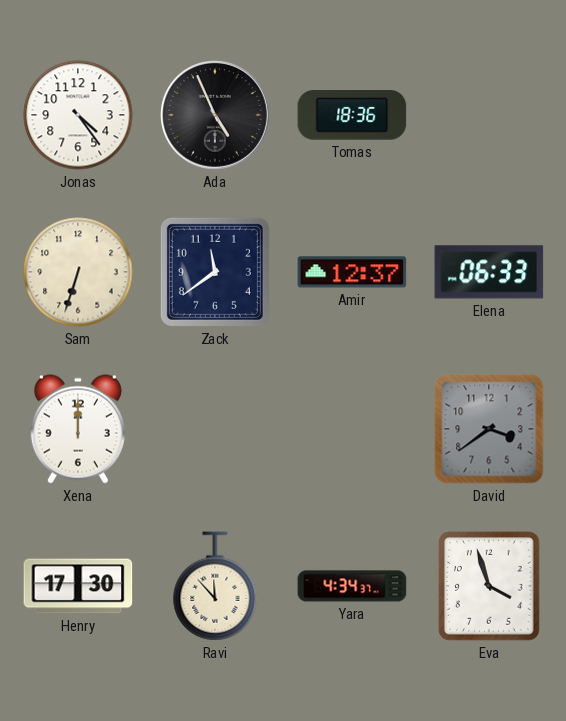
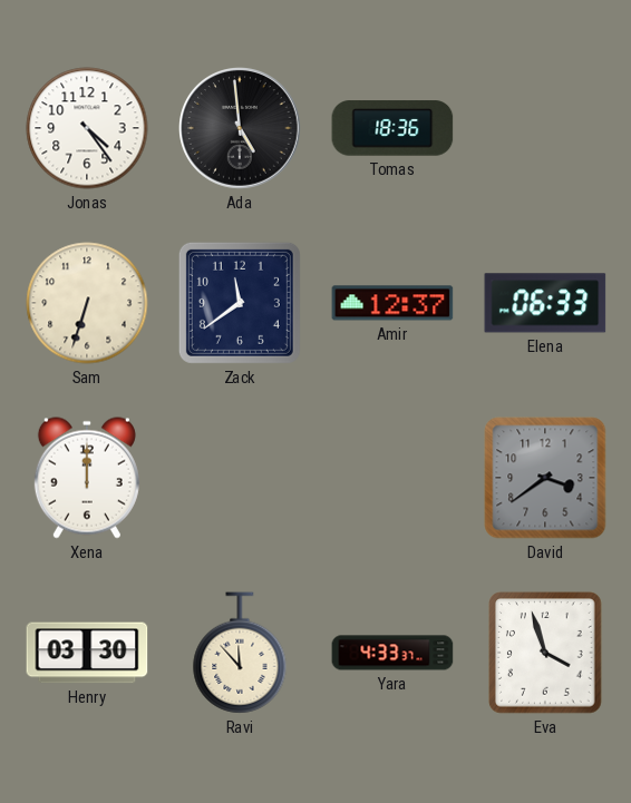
Ada: 4:56 -> 4:59 (241, 129)
Henry: 17:30 -> 03:30 (87, 653)
Yara: 4:34 -> 4:33 (392, 653)
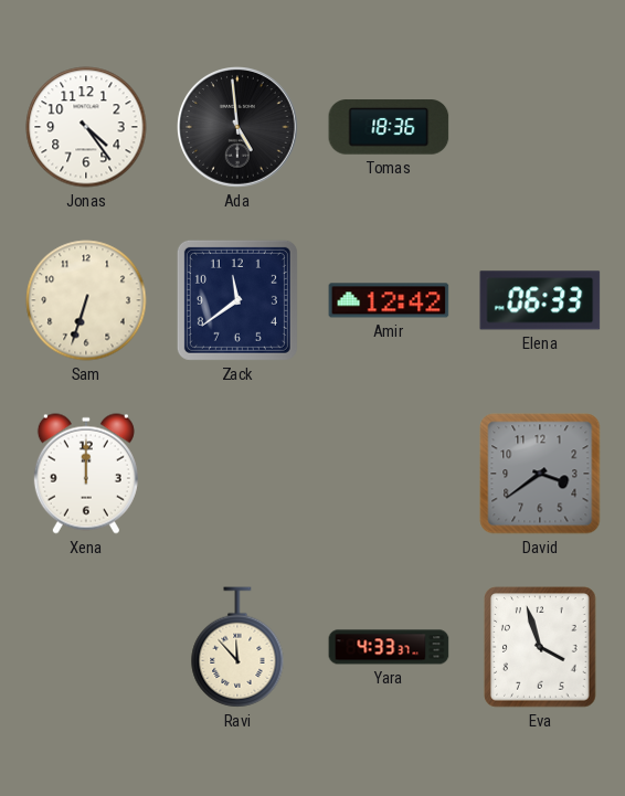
Amir: 12:37 -> 12:42 (389, 300)
Henry: 03:30 -> none (87, 653)
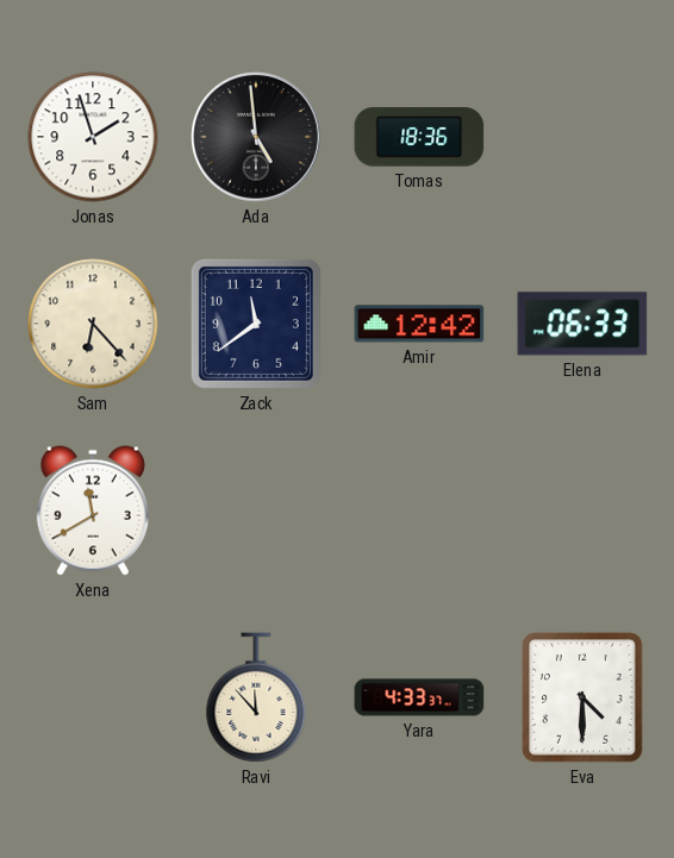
Jonas: 4:24 -> 1:57 (93, 137)
Sam: 6:33 -> 6:23 (93, 324)
Xena: 12:00 -> 11:40 (93, 511)
David: 3:39 -> none (540, 474)
Eva: 3:57 -> 4:30 (582, 697)
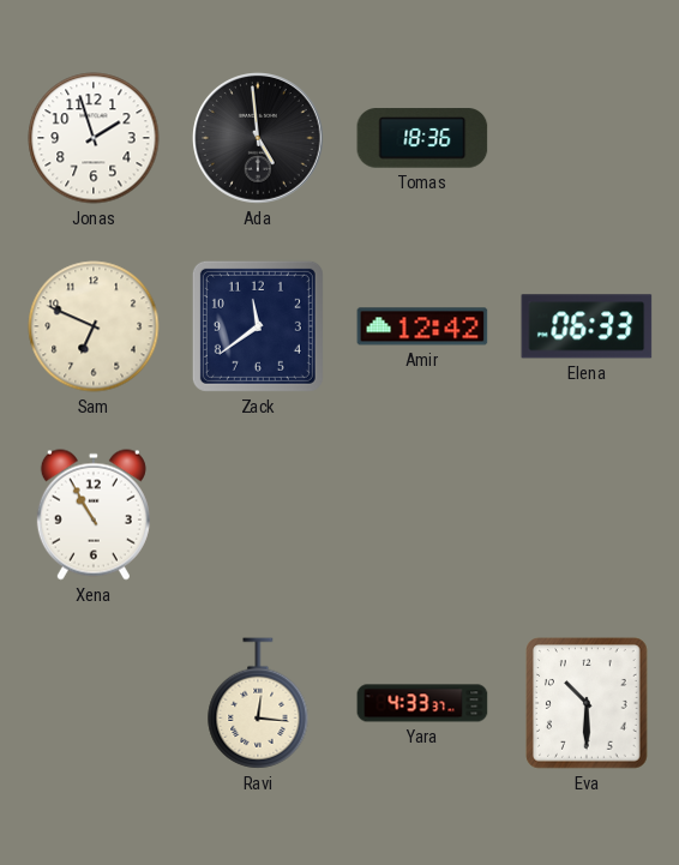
Sam: 6:23 -> 6:49 (94, 326)
Xena: 11:40 -> 10:55 (94, 515)
Ravi: 11:53 -> 12:16 (258, 703)
Eva: 4:30 -> 10:30 (587, 703)
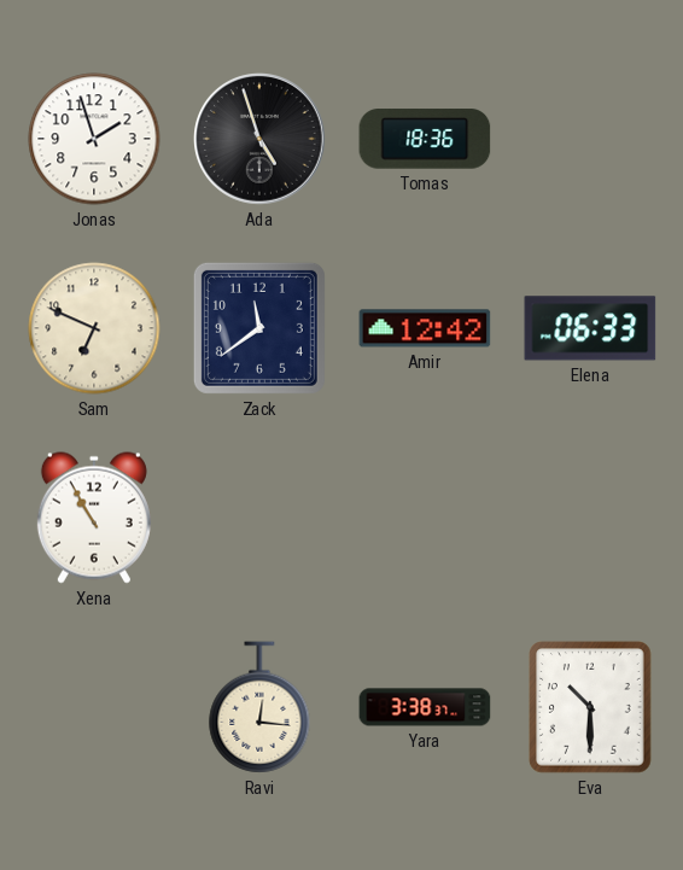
Ada: 4:59 -> 4:57 (261, 140)
Yara: 4:33 -> 3:38 (425, 707)
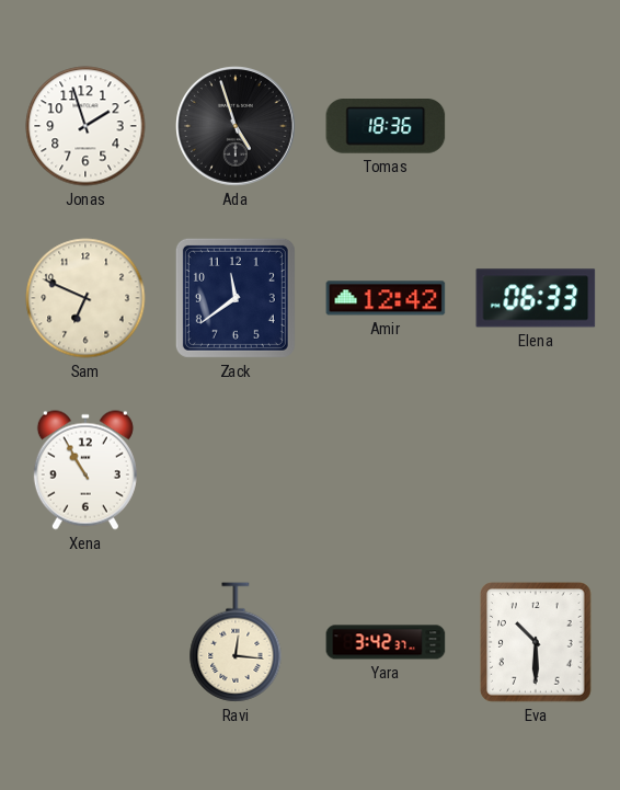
Yara: 3:38 -> 3:42 (386, 642)
